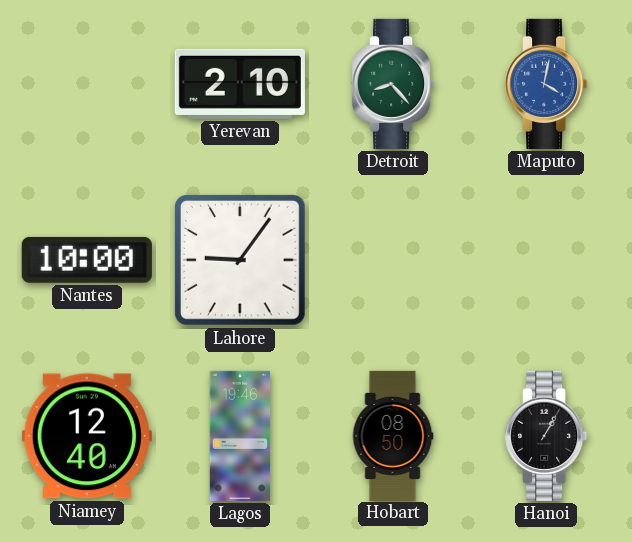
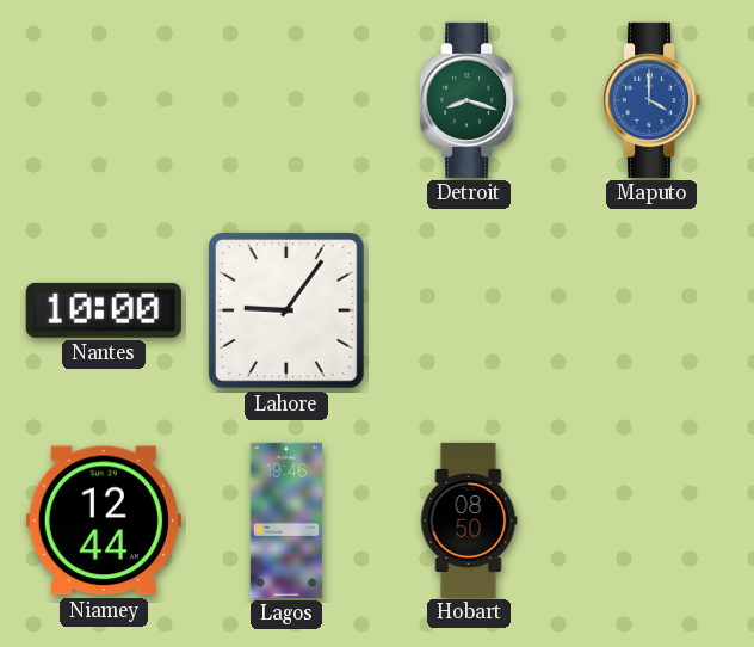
Yerevan: 2:10 -> none (240, 84)
Detroit: 8:23 -> 8:18 (469, 100)
Maputo: 4:02 -> 4:00 (651, 100)
Niamey: 12:40 -> 12:44 (104, 520)
Hanoi: 1:05 -> none (546, 436)
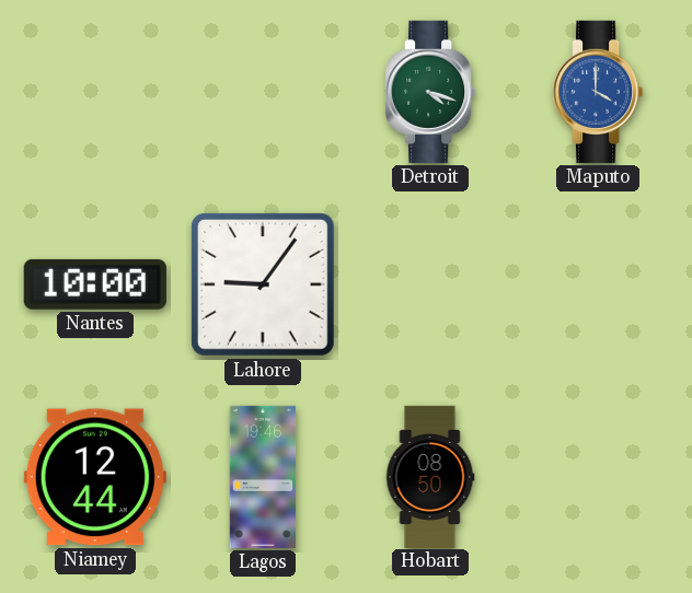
Detroit: 8:18 -> 4:18 (430, 92)
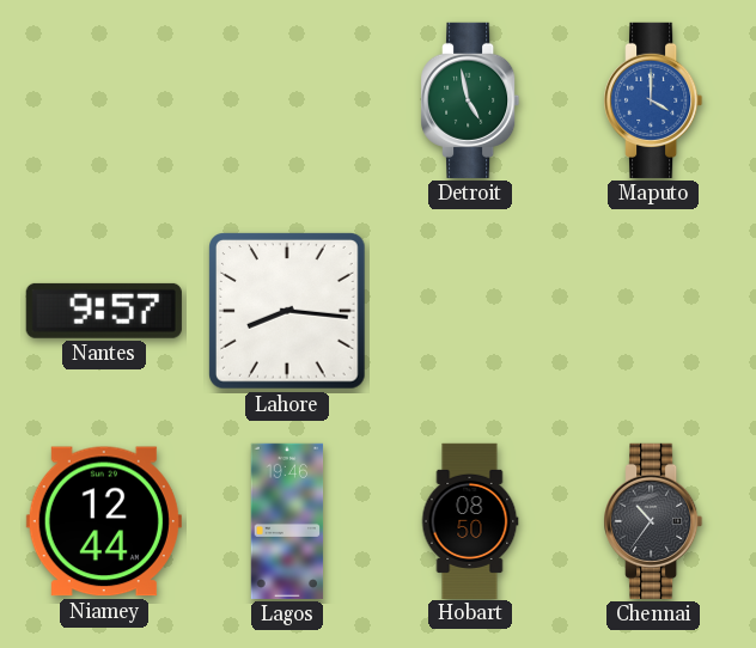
Detroit: 4:18 -> 4:58 (470, 100)
Nantes: 10:00 -> 9:57 (104, 311)
Lahore: 9:06 -> 8:16 (288, 312)
Chennai: none -> 10:36 (653, 521)
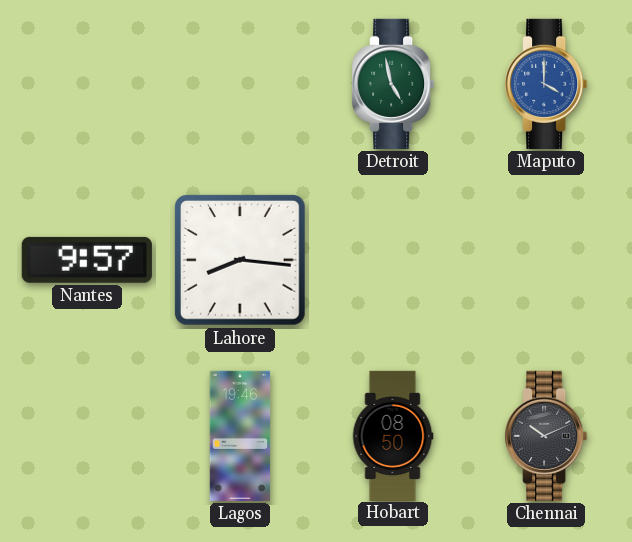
Niamey: 12:44 -> none (104, 521)
Chennai: 10:36 -> 10:11 (546, 436)
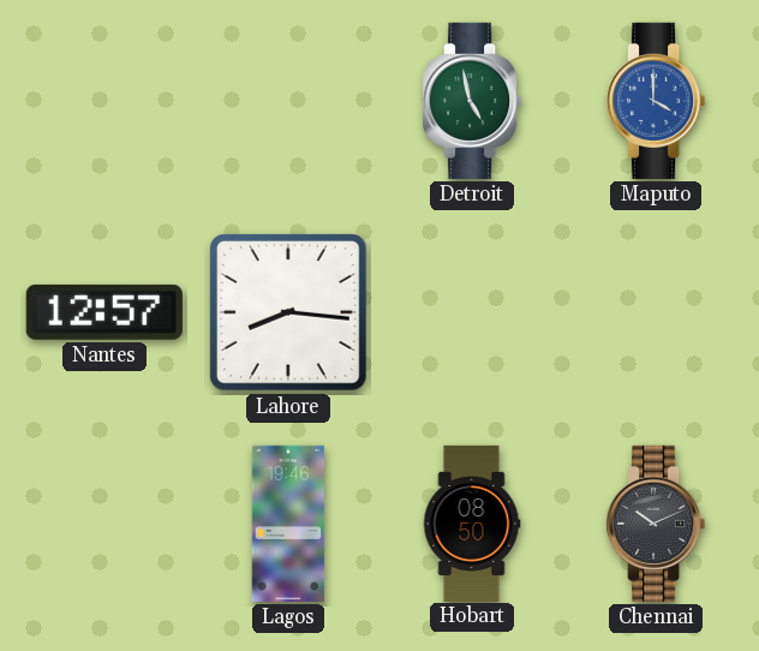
Nantes: 9:57 -> 12:57 (104, 312)
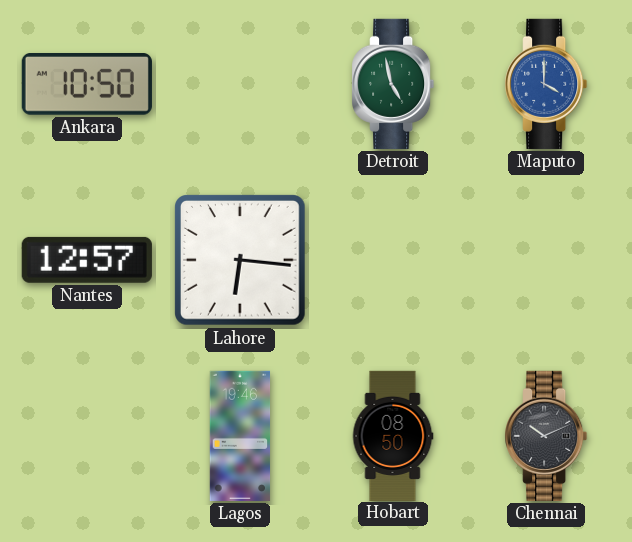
Ankara: none -> 10:50 (87, 85)
Lahore: 8:16 -> 6:16 (241, 261)
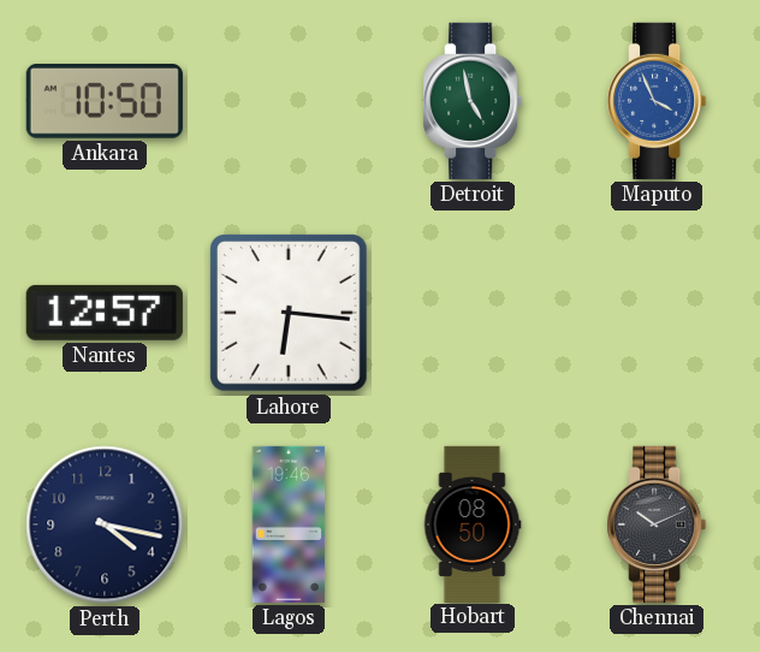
Maputo: 4:00 -> 3:56 (657, 101)
Perth: none -> 4:17 (105, 524)
